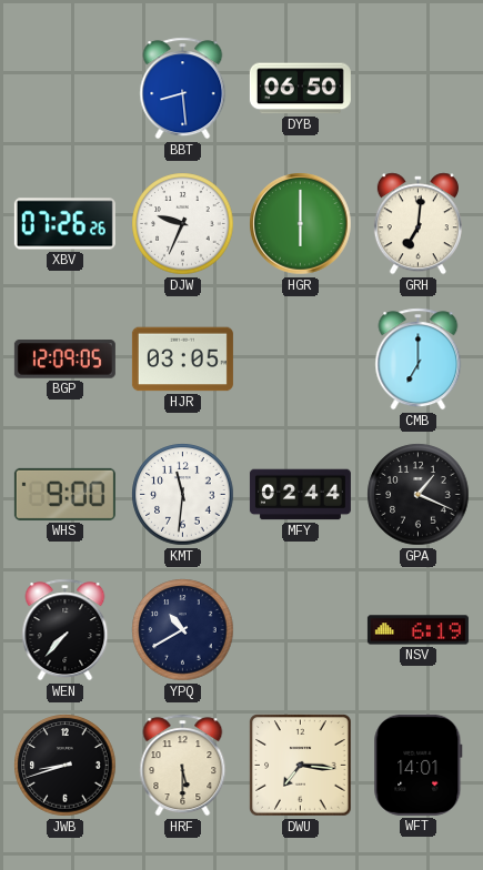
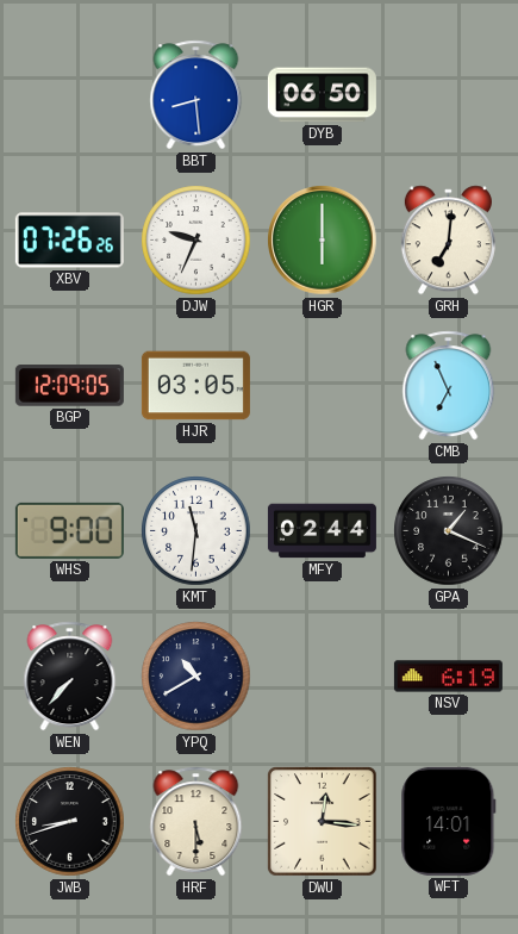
CMB: 7:00 -> 6:56 (449, 386)
DWU: 7:16 -> 12:16 (323, 822)
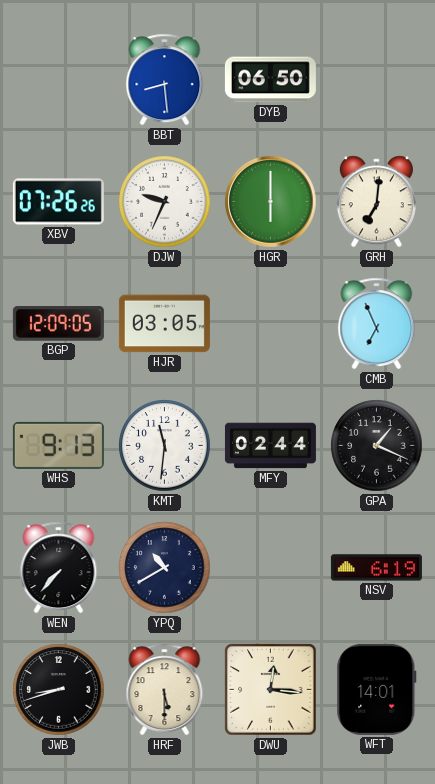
WHS: 9:00 -> 9:13 (58, 445)
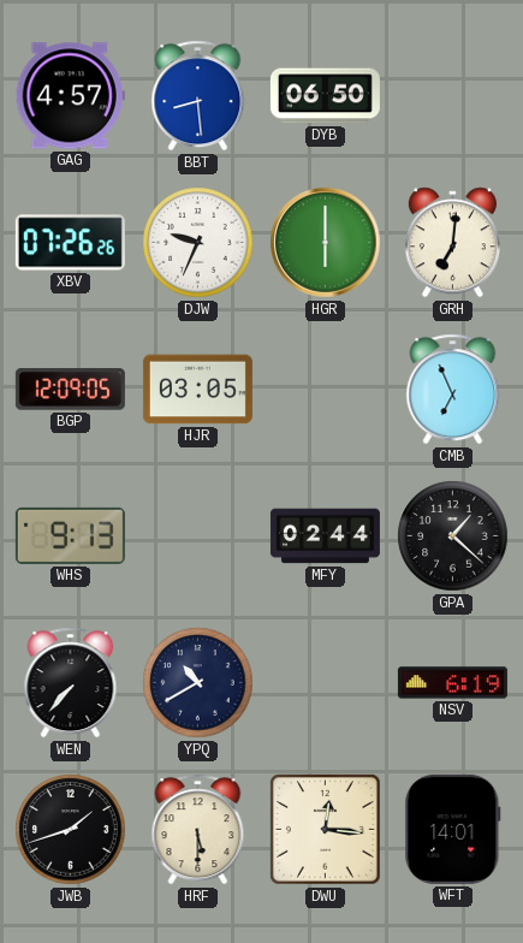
GAG: none -> 4:57 (70, 96)
KMT: 11:31 -> none (165, 446)
GPA: 1:19 -> 1:22 (453, 536)
JWB: 8:42 -> 1:42 (71, 830)
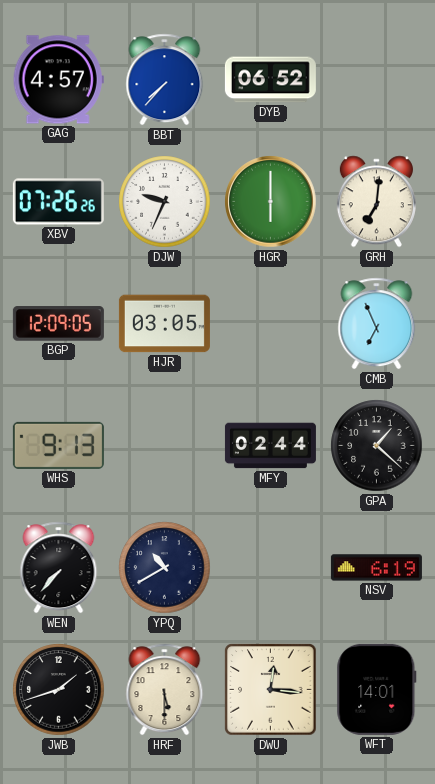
BBT: 8:29 -> 7:37 (165, 80)
DYB: 06:50 -> 06:52 (270, 80)
